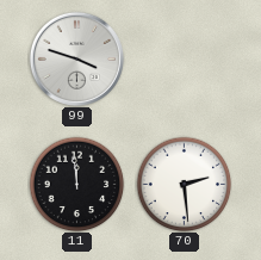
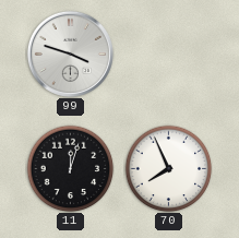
11: 11:59 -> 12:03 (70, 168)
70: 2:29 -> 7:56 (168, 168)
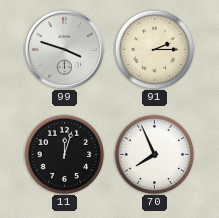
91: none -> 2:15 (154, 49)
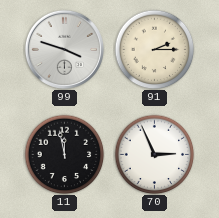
11: 12:03 -> 11:58 (64, 154)
70: 7:56 -> 2:56 (154, 154)
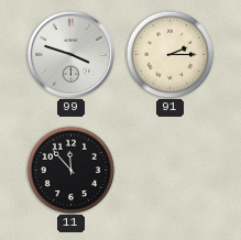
11: 11:58 -> 11:53 (70, 170)
70: 2:56 -> none (154, 154)
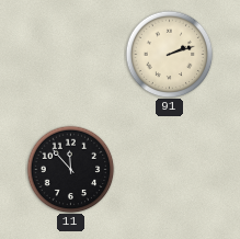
99: 3:48 -> none (70, 54)
91: 2:15 -> 2:12 (169, 54)
